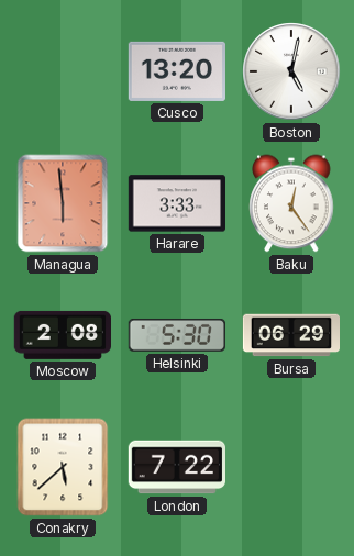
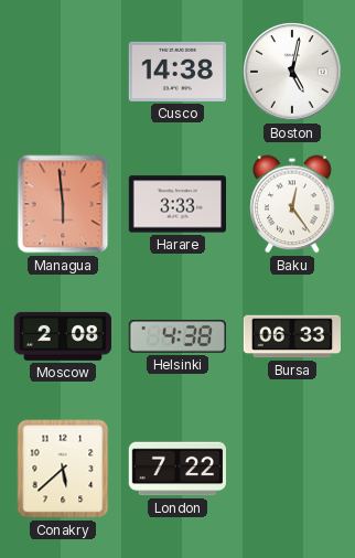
Cusco: 13:20 -> 14:38 (176, 72)
Helsinki: 5:30 -> 4:38 (176, 336)
Bursa: 06:29 -> 06:33 (291, 336)
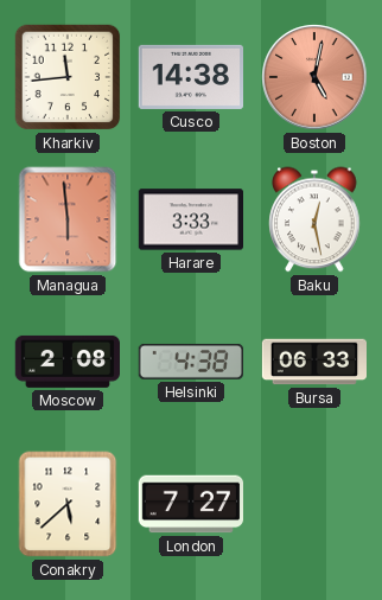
Kharkiv: none -> 11:44 (68, 77)
Boston dial: white -> salmon (314, 77)
Baku: 12:24 -> 12:28 (314, 219)
London: 7:22 -> 7:27 (190, 504)
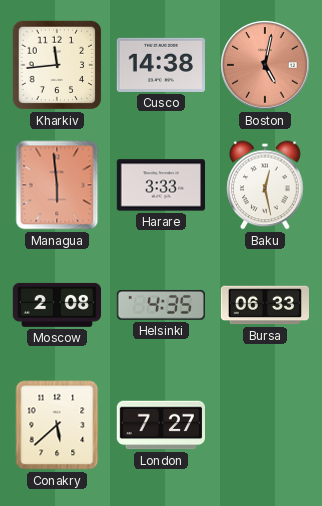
Helsinki: 4:38 -> 4:35 (160, 305)
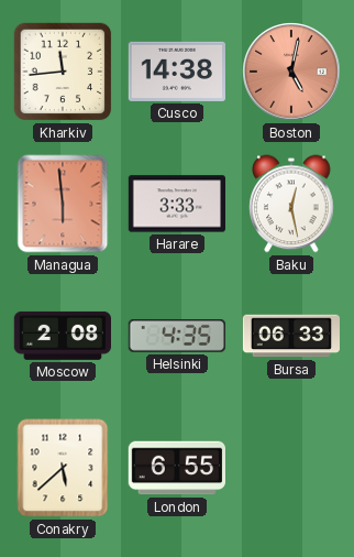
London: 7:27 -> 6:55 (176, 468)
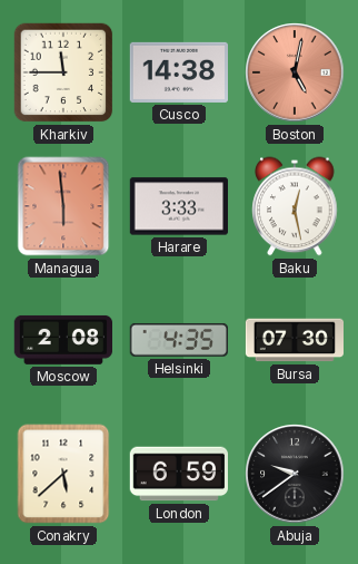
Kharkiv: 11:44 -> 11:45 (63, 72)
Bursa: 06:33 -> 07:30 (294, 340)
London: 6:55 -> 6:59 (178, 474)
Abuja: none -> 9:39 (295, 474)
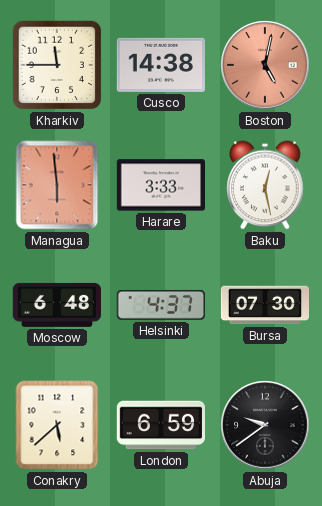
Moscow: 2:08 -> 6:48 (56, 305)
Helsinki: 4:35 -> 4:37 (160, 305)
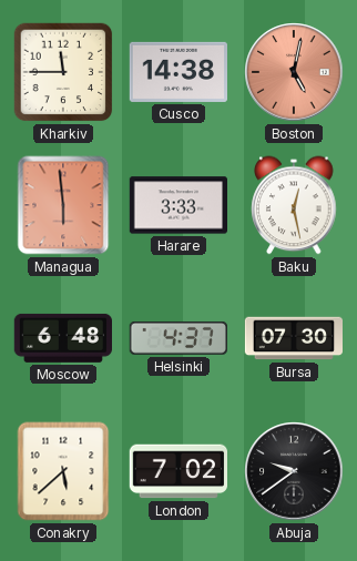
London: 6:59 -> 7:02 (177, 471)
